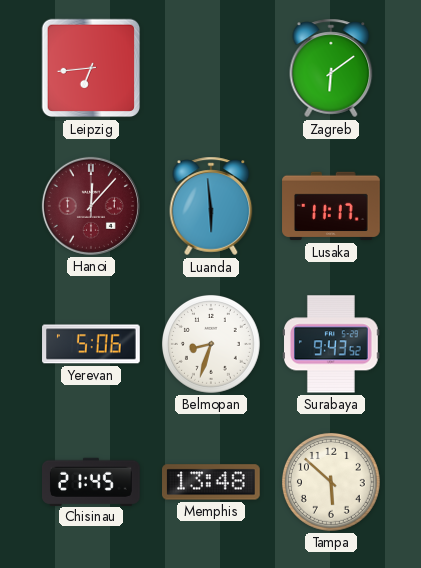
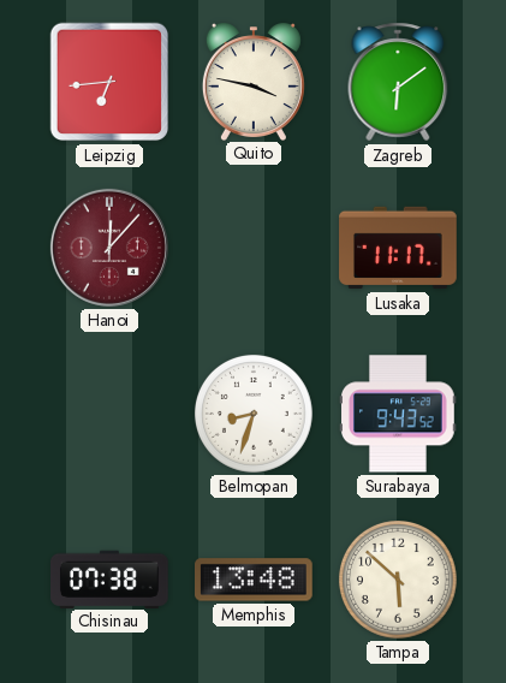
Quito: none -> 3:47 (254, 82)
Luanda: 5:59 -> none (211, 206)
Yerevan: 5:06 -> none (91, 344)
Chisinau: 21:45 -> 07:38 (111, 578)
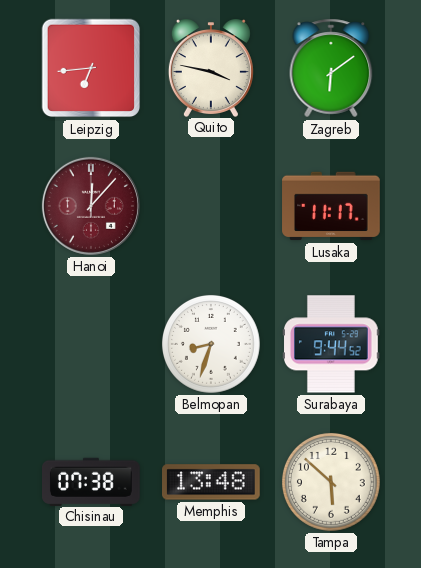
Surabaya: 9:43 -> 9:44 (332, 344)
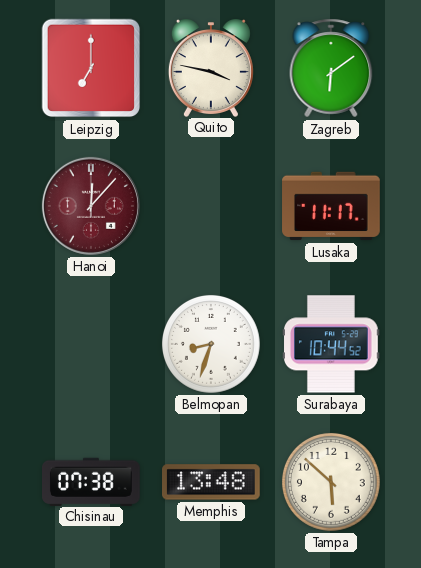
Leipzig: 6:44 -> 7:00 (91, 68)
Surabaya: 9:44 -> 10:44 (332, 344)
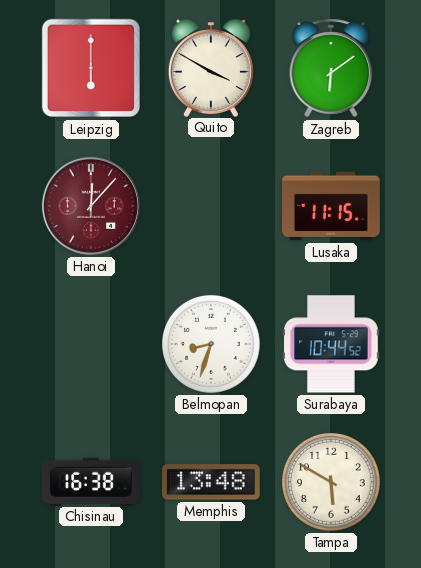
Leipzig: 7:00 -> 6:00 (91, 68)
Quito: 3:47 -> 3:50 (211, 68)
Lusaka: 11:17 -> 11:15 (331, 206)
Chisinau: 07:38 -> 16:38 (92, 481)
Tampa: 5:52 -> 5:50 (331, 482)
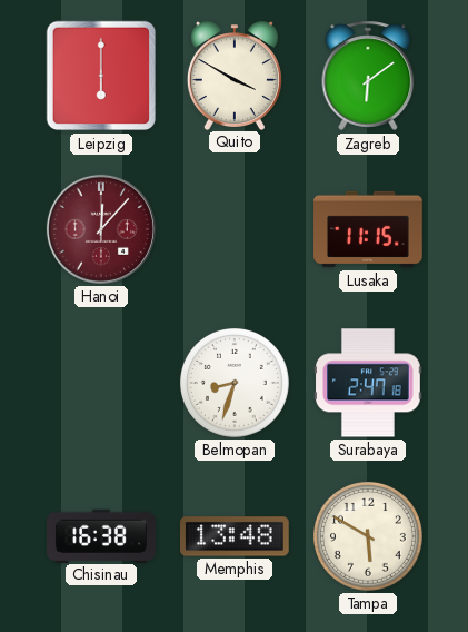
Surabaya: 10:44 -> 2:47 (369, 383)
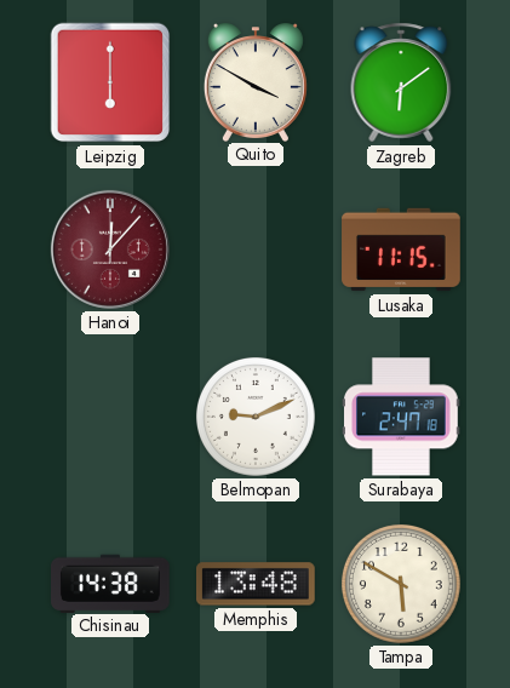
Belmopan: 8:33 -> 9:11 (256, 417)
Chisinau: 16:38 -> 14:38 (111, 583)
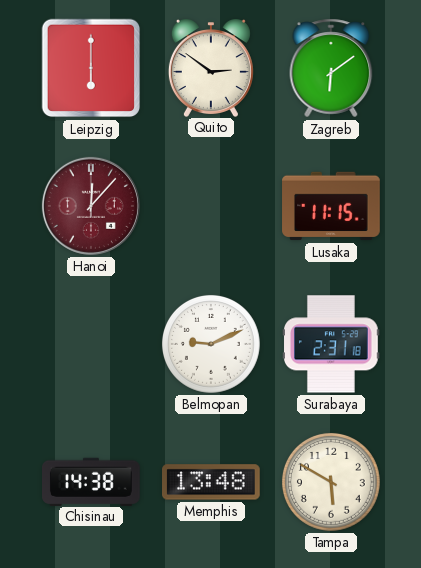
Quito: 3:50 -> 2:51 (211, 68)
Surabaya: 2:47 -> 2:31 (332, 344)
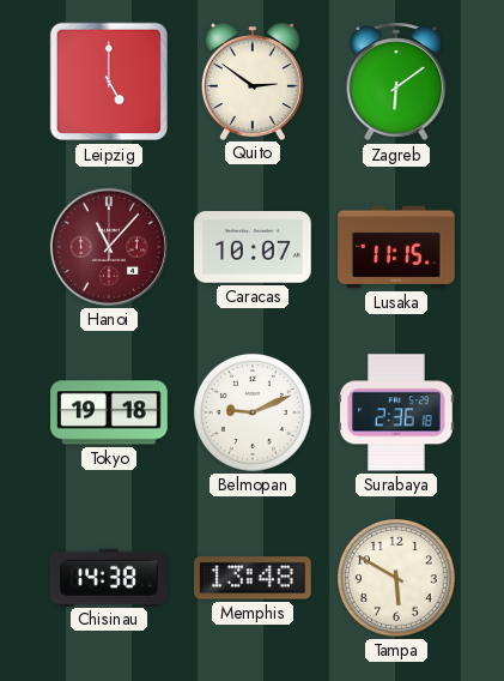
Leipzig: 6:00 -> 5:00 (109, 82)
Hanoi: 12:07 -> 11:07 (109, 247)
Caracas: none -> 10:07 (254, 247)
Tokyo: none -> 19:18 (109, 412)
Surabaya: 2:31 -> 2:36 (397, 412)
